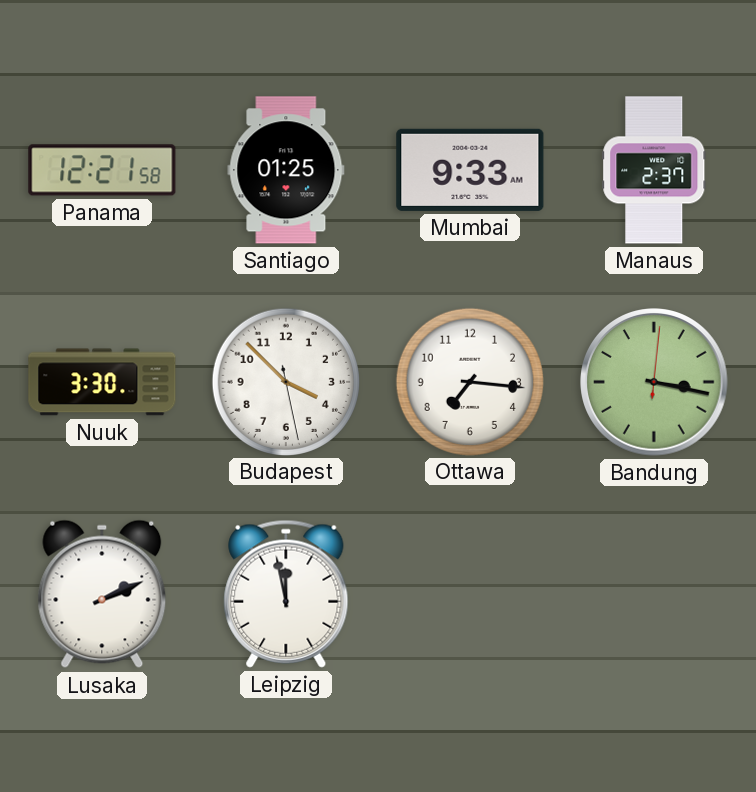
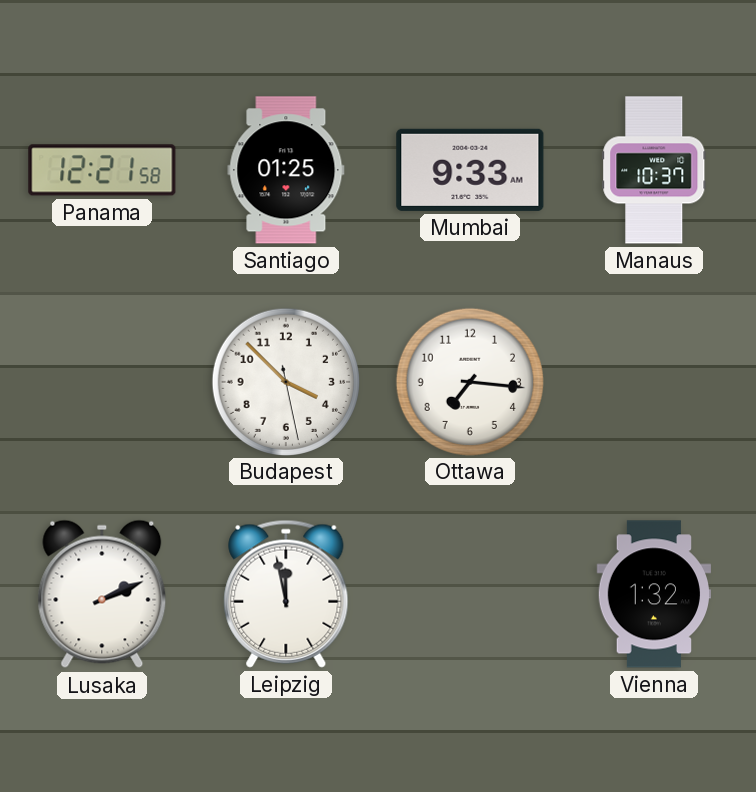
Manaus: 2:37 -> 10:37 (654, 170)
Nuuk: 3:30 -> none (102, 382)
Bandung: 3:17 -> none (654, 382)
Vienna: none -> 1:32 (653, 594)
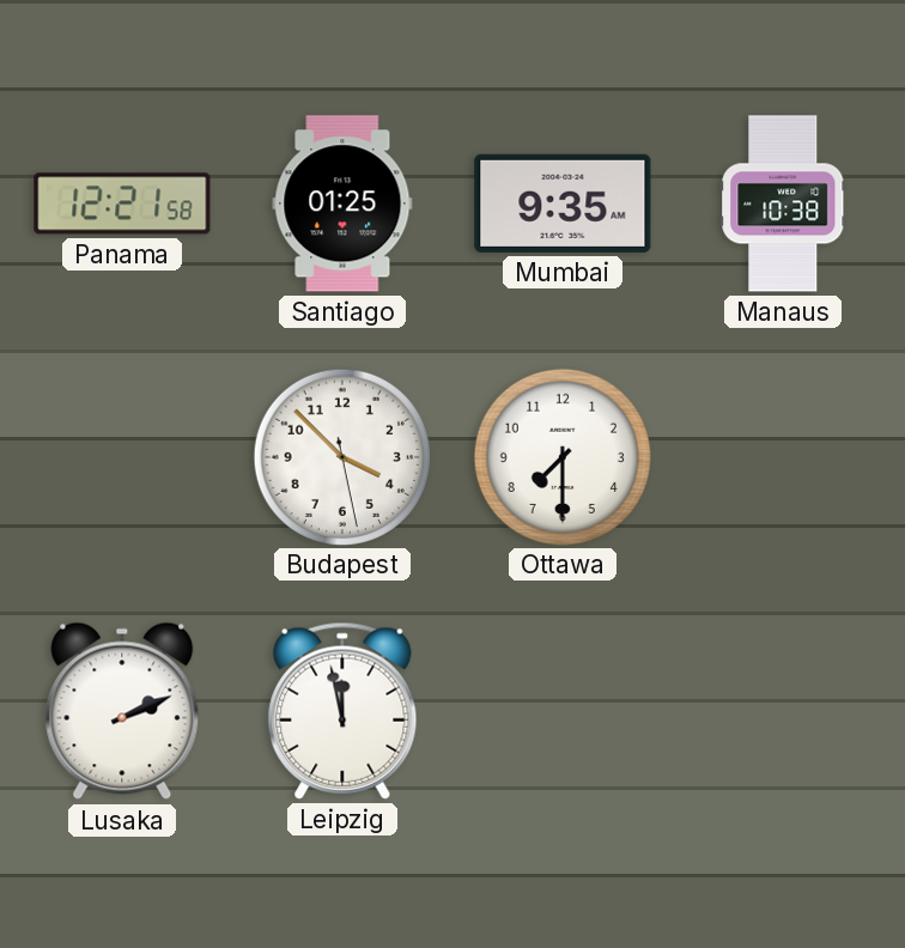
Mumbai: 9:33 -> 9:35 (563, 203)
Manaus: 10:37 -> 10:38 (783, 203)
Ottawa: 7:16 -> 7:30 (561, 456)
Vienna: 1:32 -> none (653, 594)
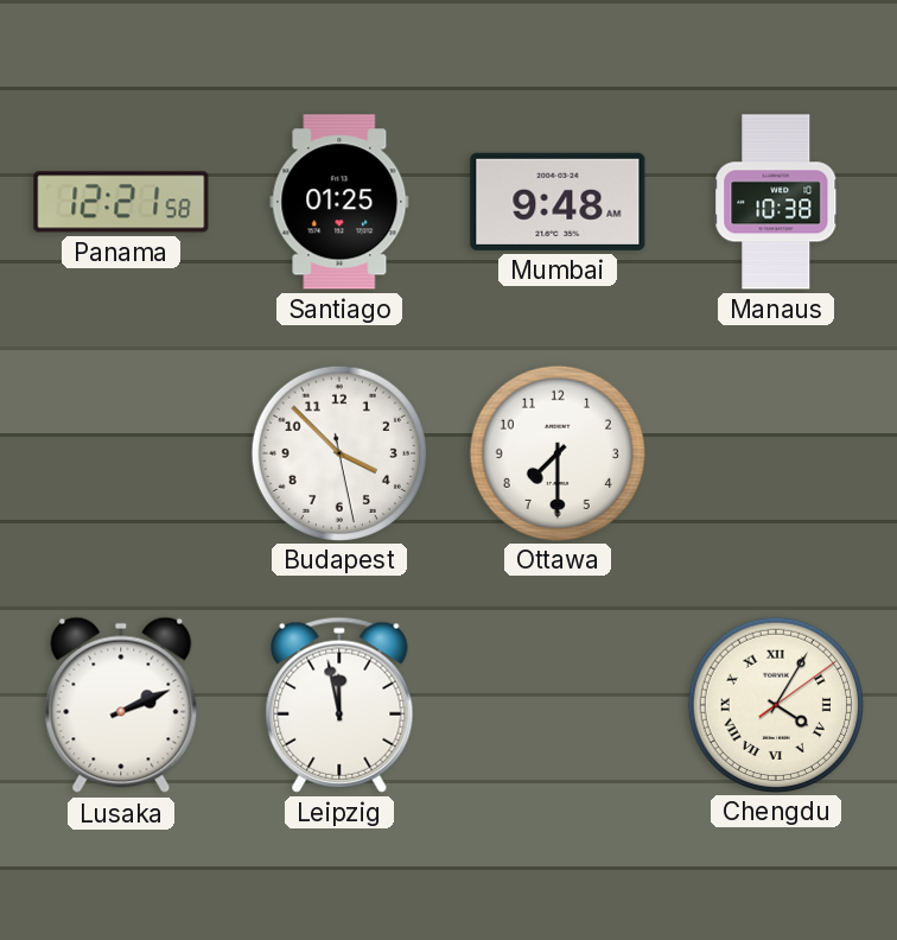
Mumbai: 9:35 -> 9:48 (558, 202)
Chengdu: none -> 4:05 (775, 704)
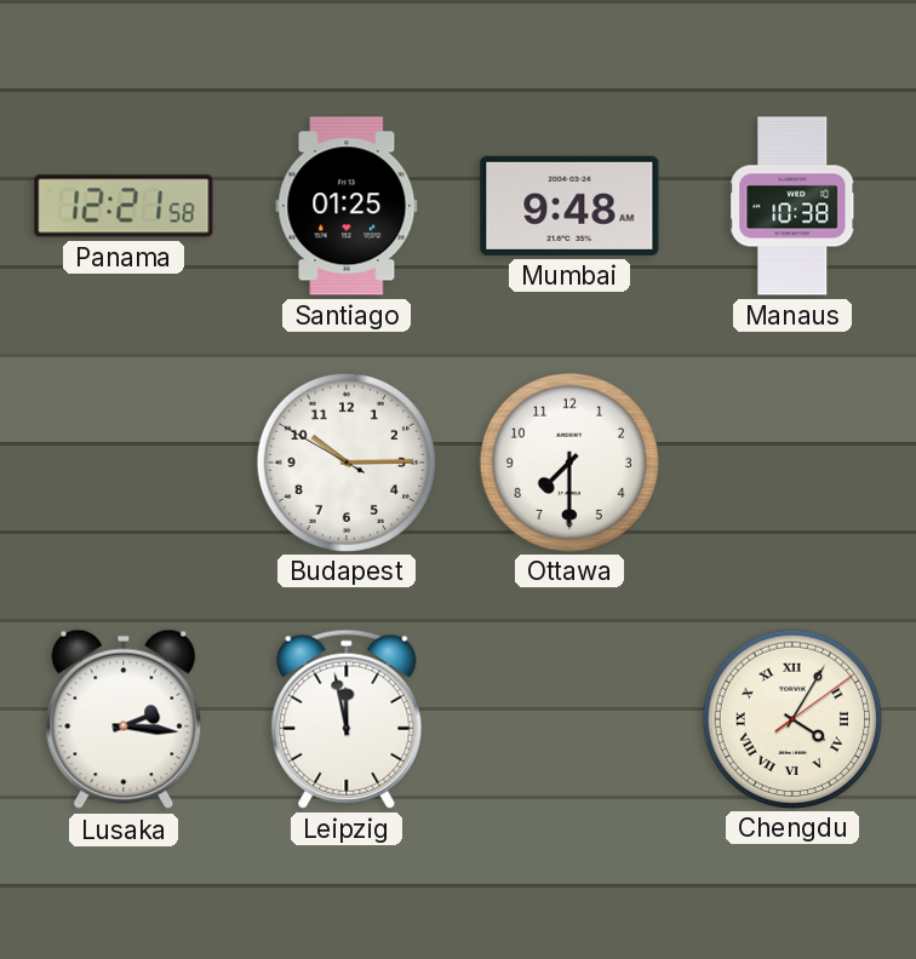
Budapest: 3:52 -> 10:14 (345, 461)
Lusaka: 2:11 -> 2:16 (124, 719)
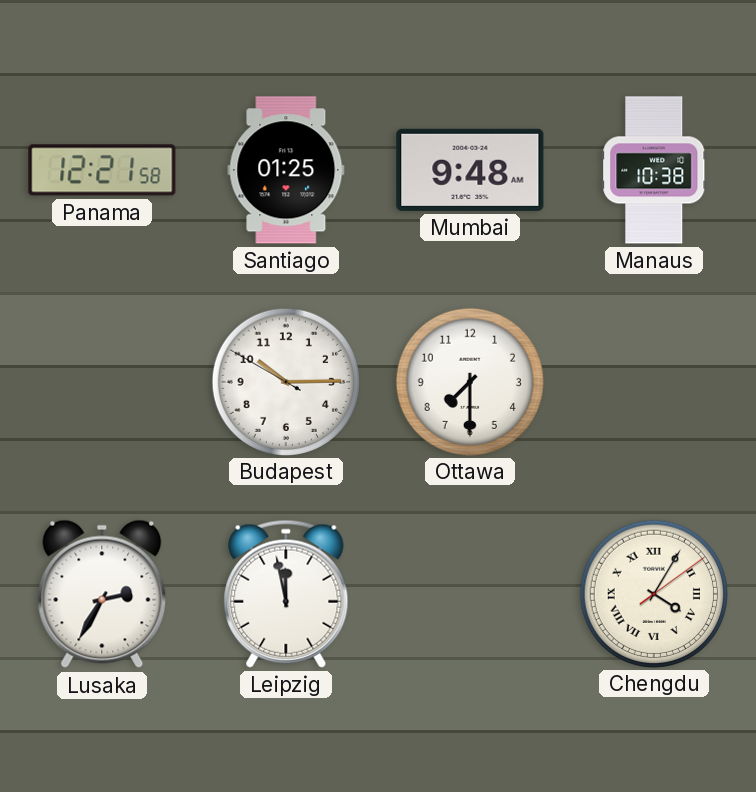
Lusaka: 2:16 -> 2:35 (102, 594)
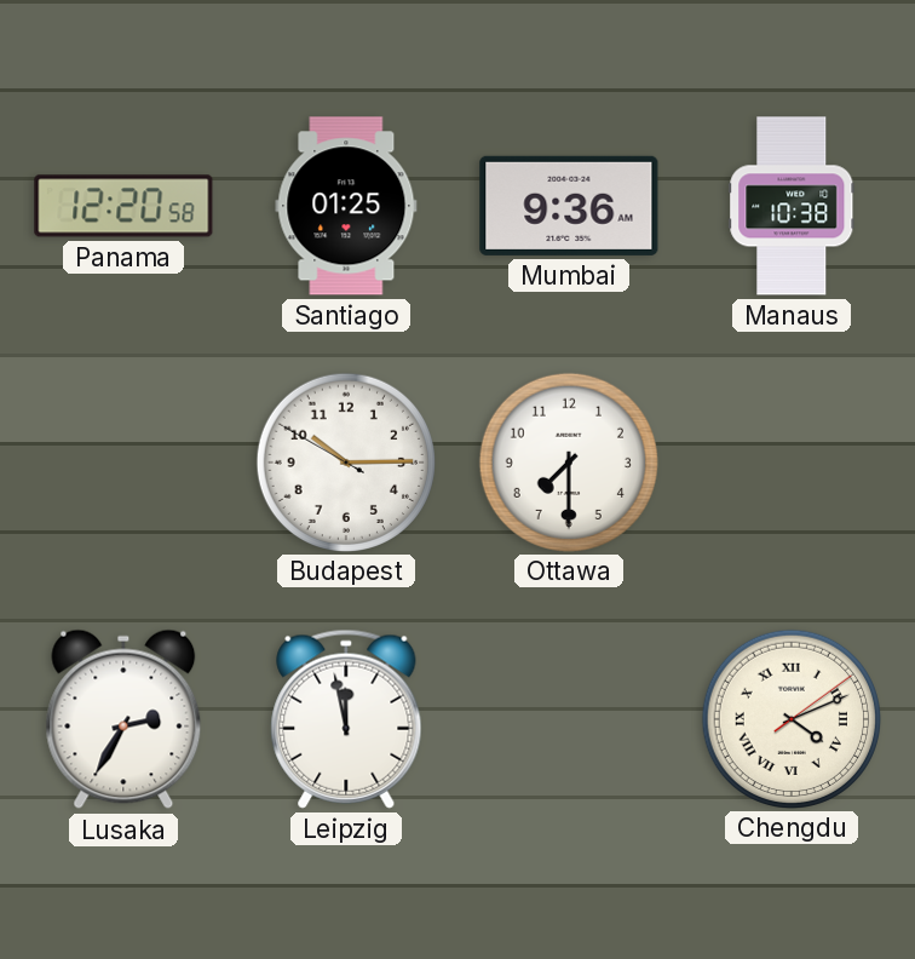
Panama: 12:21 -> 12:20 (123, 206)
Mumbai: 9:48 -> 9:36 (569, 206)
Chengdu: 4:05 -> 4:11 (790, 718)
